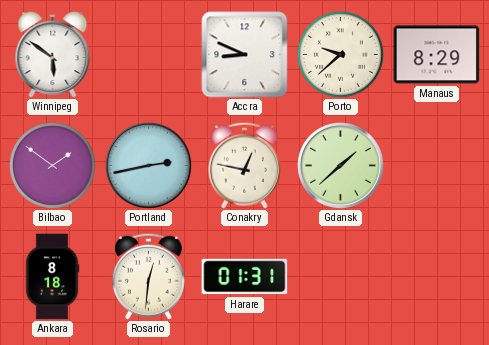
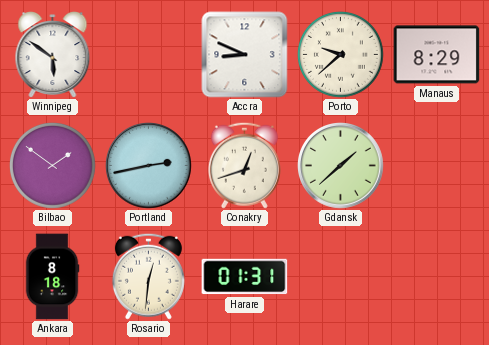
Conakry: 12:47 -> 12:42 (244, 165)
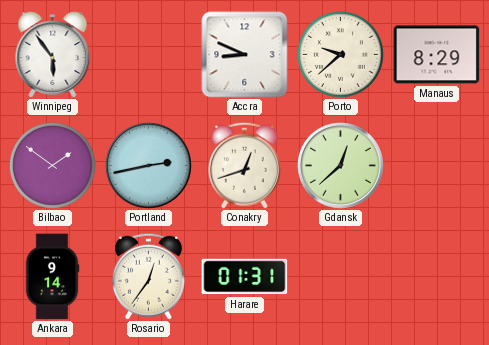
Winnipeg: 5:51 -> 5:54 (53, 55)
Gdansk: 1:38 -> 12:38 (341, 166)
Ankara: 8:18 -> 9:14 (52, 277)
Rosario: 12:31 -> 12:36 (148, 276)
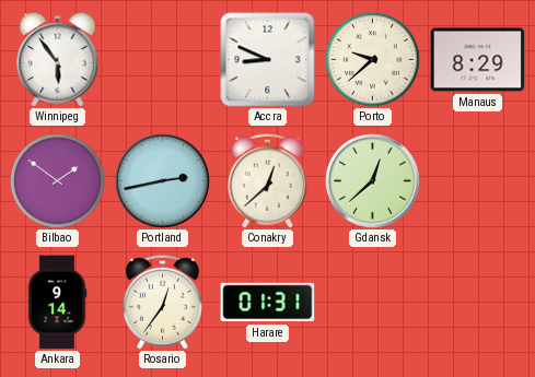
Conakry: 12:42 -> 12:38 (267, 180)
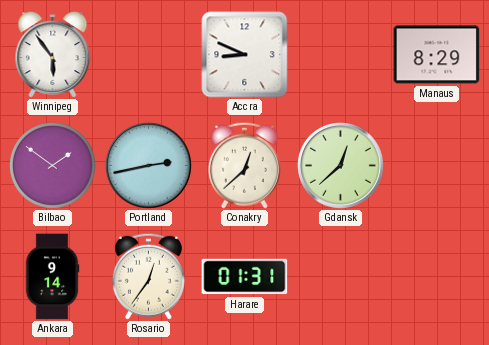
Porto: 9:38 -> none (372, 59)
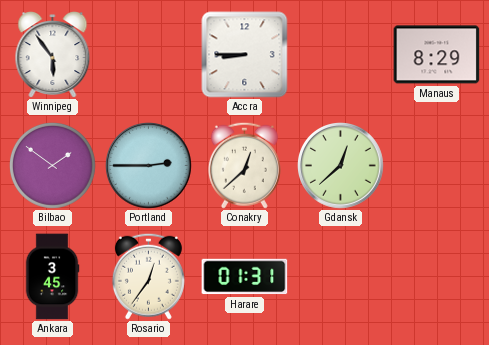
Accra: 8:49 -> 8:45 (245, 55)
Portland: 2:43 -> 2:45 (149, 166)
Ankara: 9:14 -> 3:45 (52, 277)
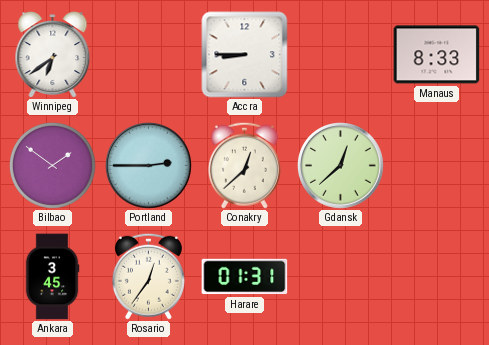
Winnipeg: 5:54 -> 6:39 (53, 55)
Manaus: 8:29 -> 8:33 (437, 55)
